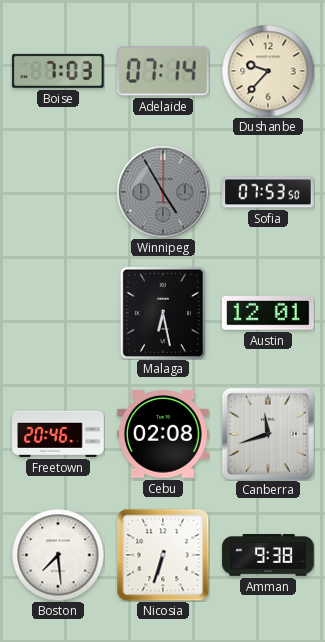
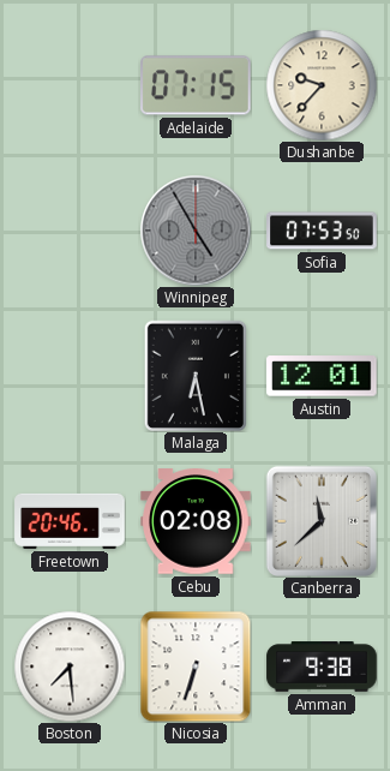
Boise: 7:03 -> none (59, 71)
Adelaide: 07:14 -> 07:15 (197, 85)
Canberra: 11:42 -> 11:38 (322, 521)
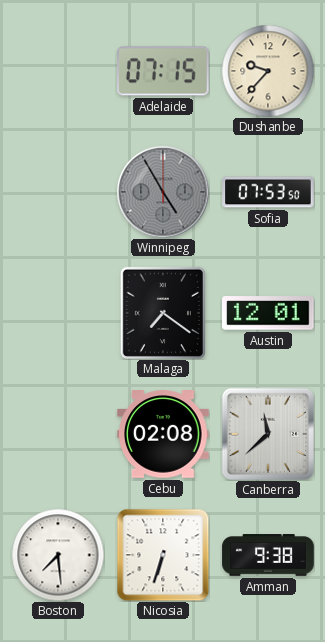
Malaga: 6:28 -> 7:21 (163, 313)
Freetown: 20:46 -> none (70, 521)
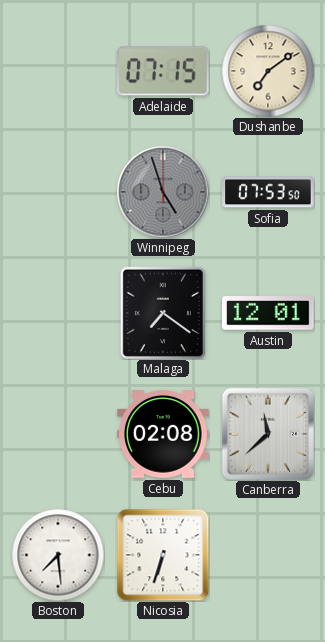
Dushanbe: 9:37 -> 7:09 (268, 71)
Winnipeg: 4:55 -> 4:57 (163, 192)
Amman: 9:38 -> none (268, 555)
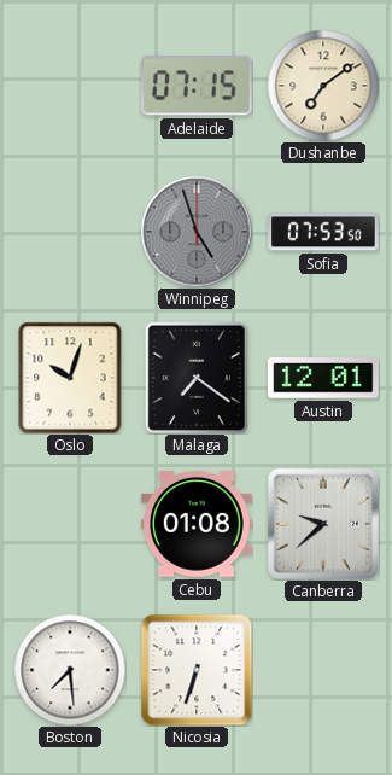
Oslo: none -> 10:03 (70, 378)
Cebu: 02:08 -> 01:08 (197, 524)
Canberra: 11:38 -> 9:38 (323, 524)
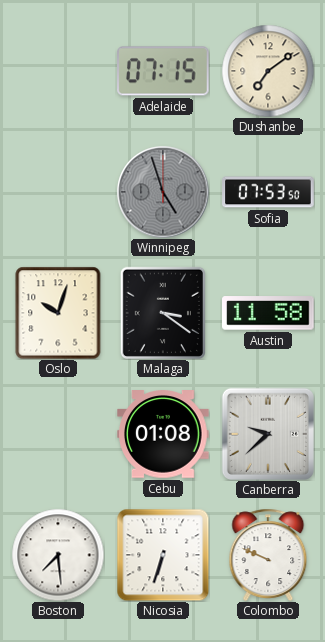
Malaga: 7:21 -> 3:21 (163, 313)
Austin: 12:01 -> 11:58 (269, 313)
Colombo: none -> 9:49 (268, 555)
